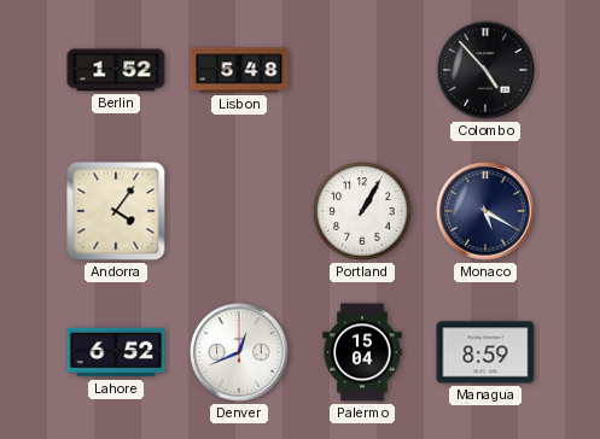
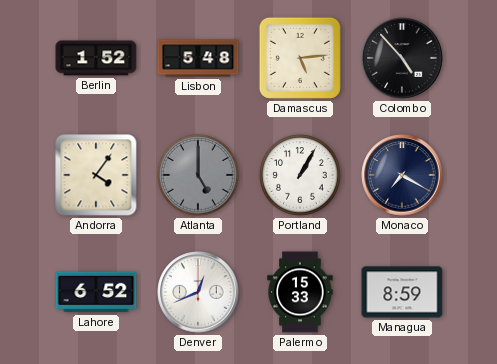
Damascus: none -> 5:14 (300, 58)
Atlanta: none -> 5:00 (198, 175)
Monaco: 5:20 -> 7:20 (402, 175)
Palermo: 15:04 -> 15:33 (300, 292)
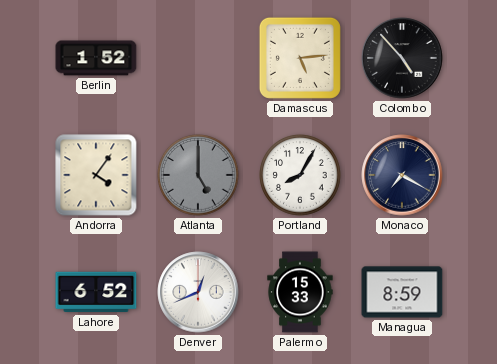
Lisbon: 5:48 -> none (198, 58)
Portland: 1:05 -> 8:05 (300, 175)
